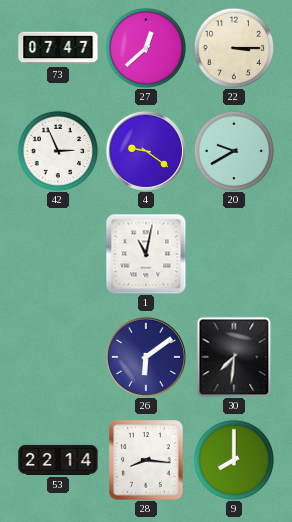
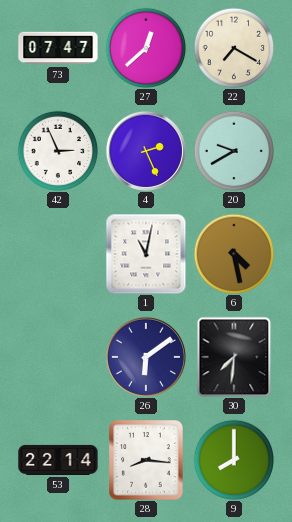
22: 3:15 -> 7:20 (234, 48)
4: 9:21 -> 2:26 (146, 151)
6: none -> 4:28 (234, 254)
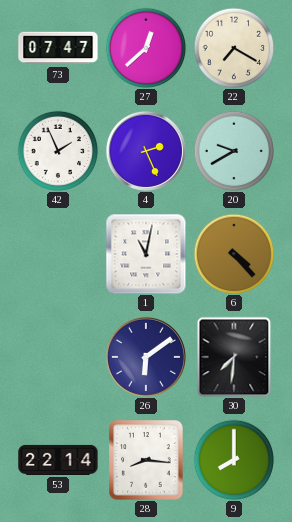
42: 2:56 -> 1:56 (58, 151)
6: 4:28 -> 4:23 (234, 254)
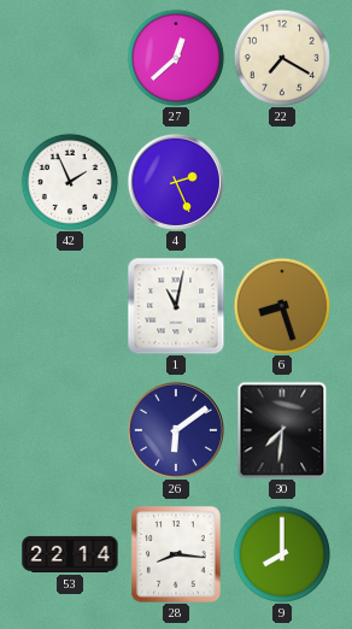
73: 07:47 -> none (58, 48)
20: 9:40 -> none (234, 151)
6: 4:23 -> 8:27 (282, 306)
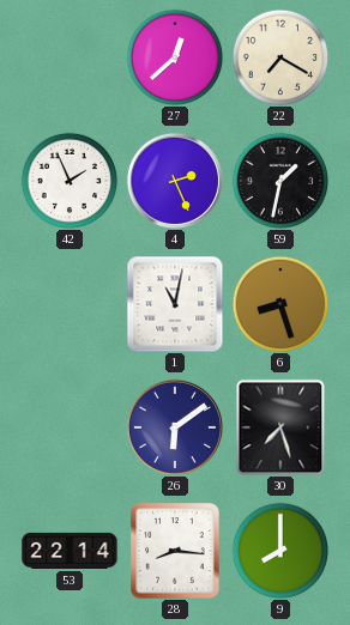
59: none -> 1:32 (280, 181)
30: 7:31 -> 7:27 (280, 427)
